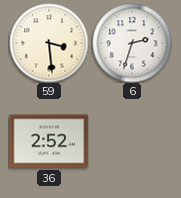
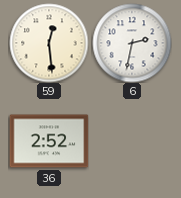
59: 3:29 -> 12:29 (49, 43)
6: 2:33 -> 2:32 (132, 43)
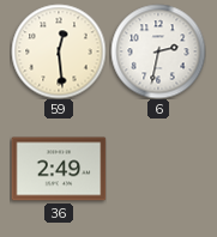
36: 2:52 -> 2:49 (59, 169)
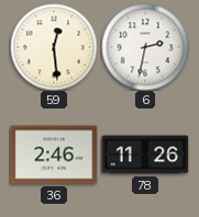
36: 2:49 -> 2:46 (54, 155)
78: none -> 11:26 (145, 155)
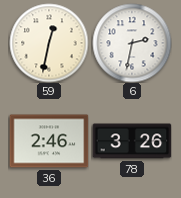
59: 12:29 -> 12:32 (49, 43)
78: 11:26 -> 3:26 (132, 141)
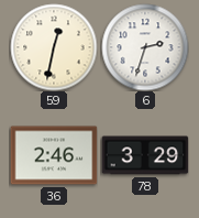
6: 2:32 -> 2:33 (145, 47)
78: 3:26 -> 3:29 (145, 155)
